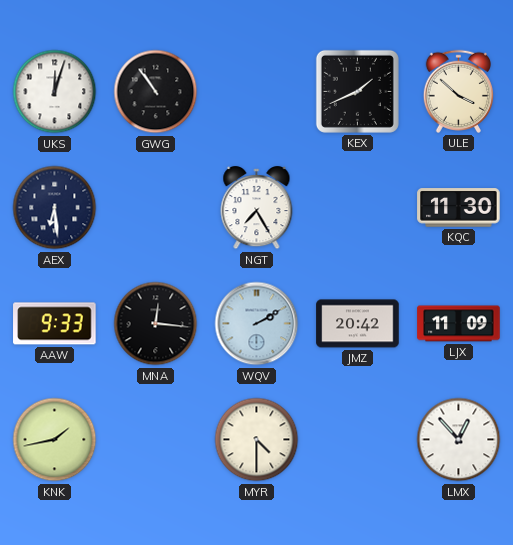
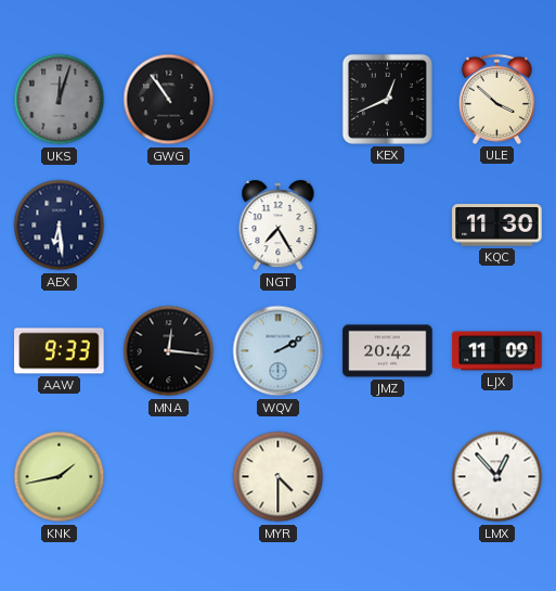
UKS dial: white -> grey (60, 100)
KEX: 1:41 -> 12:41 (387, 99)
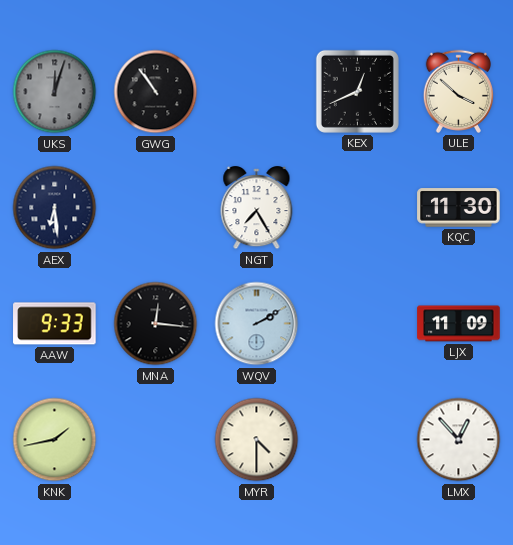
JMZ: 20:42 -> none (388, 351)
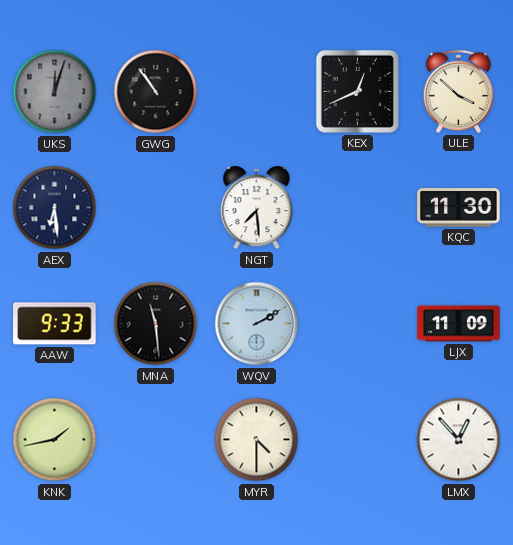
NGT: 7:25 -> 7:29 (257, 208)
MNA: 12:16 -> 11:29 (156, 324)
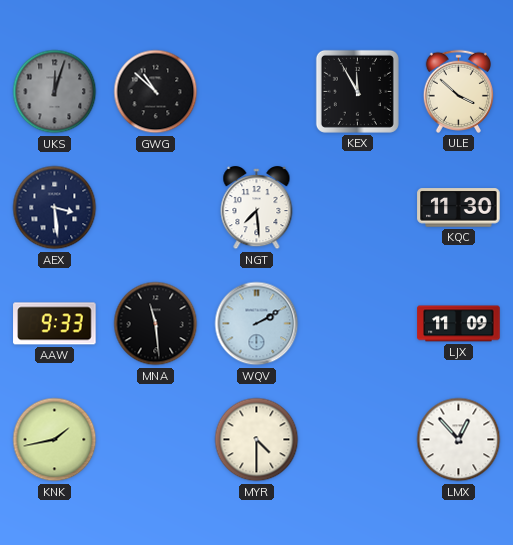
GWG: 10:54 -> 10:52 (156, 92)
KEX: 12:41 -> 11:55 (357, 91)
AEX: 6:29 -> 3:29 (55, 208)
